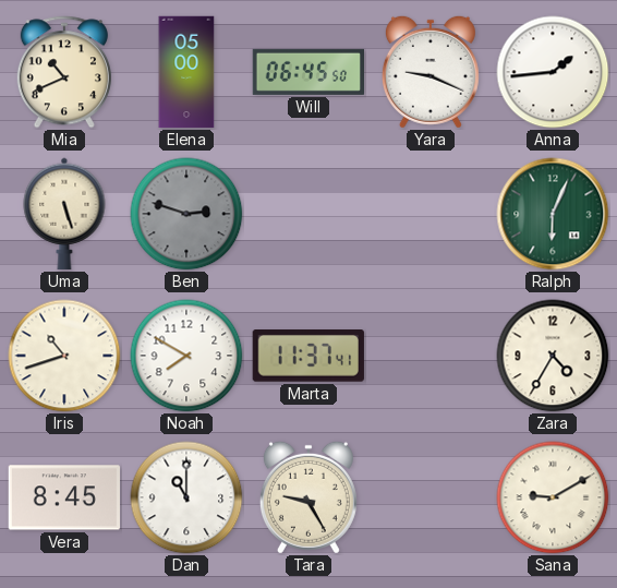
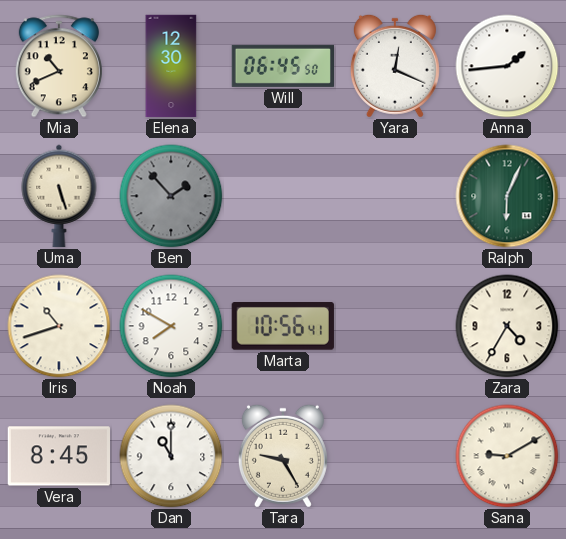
Elena: 05:00 -> 12:30 (171, 66)
Yara: 9:19 -> 12:19 (395, 66)
Ben: 2:48 -> 1:53 (171, 196)
Marta: 11:37 -> 10:56 (283, 327)
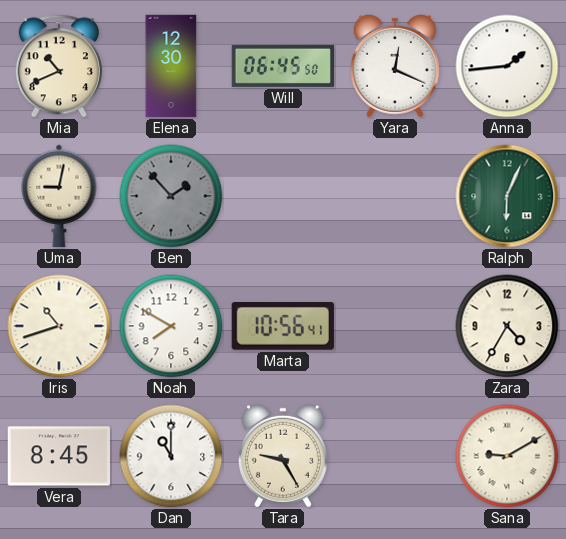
Uma: 5:27 -> 9:02 (59, 196)
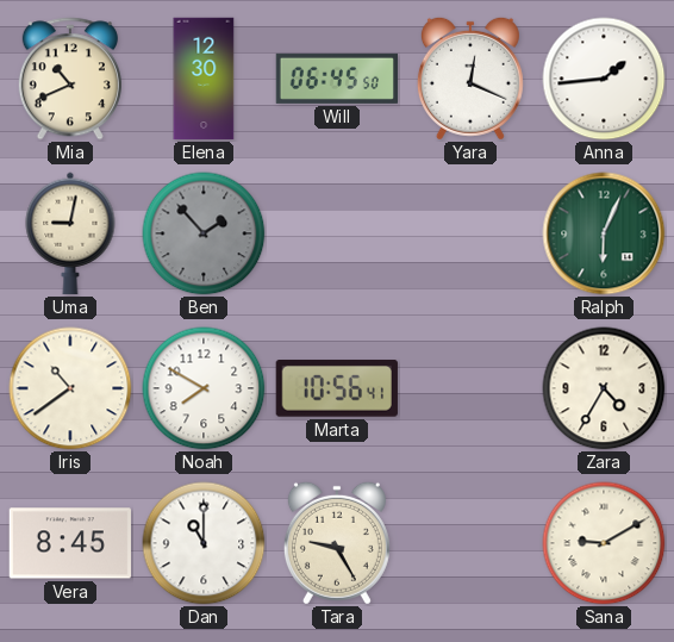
Iris: 10:42 -> 10:39 (70, 388)
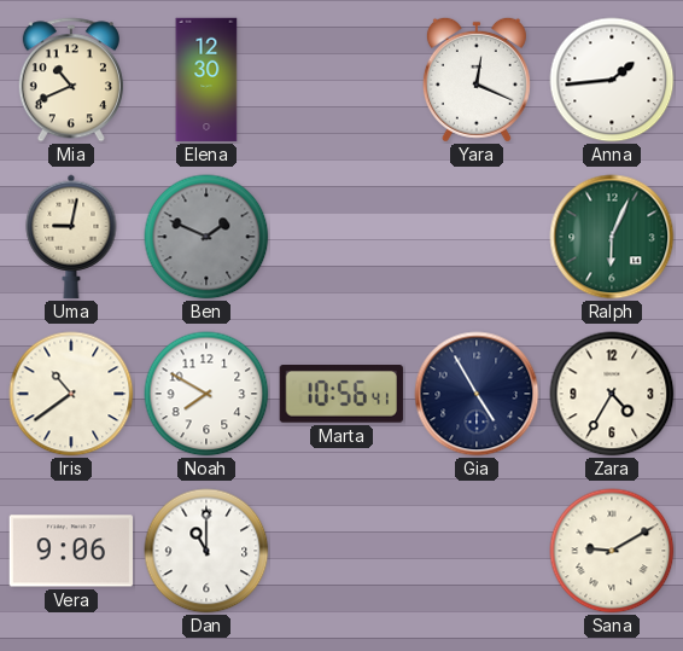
Will: 06:45 -> none (336, 79)
Ben: 1:53 -> 1:49 (206, 237)
Gia: none -> 4:55 (477, 394)
Vera: 8:45 -> 9:06 (70, 551)
Tara: 9:25 -> none (337, 543)
